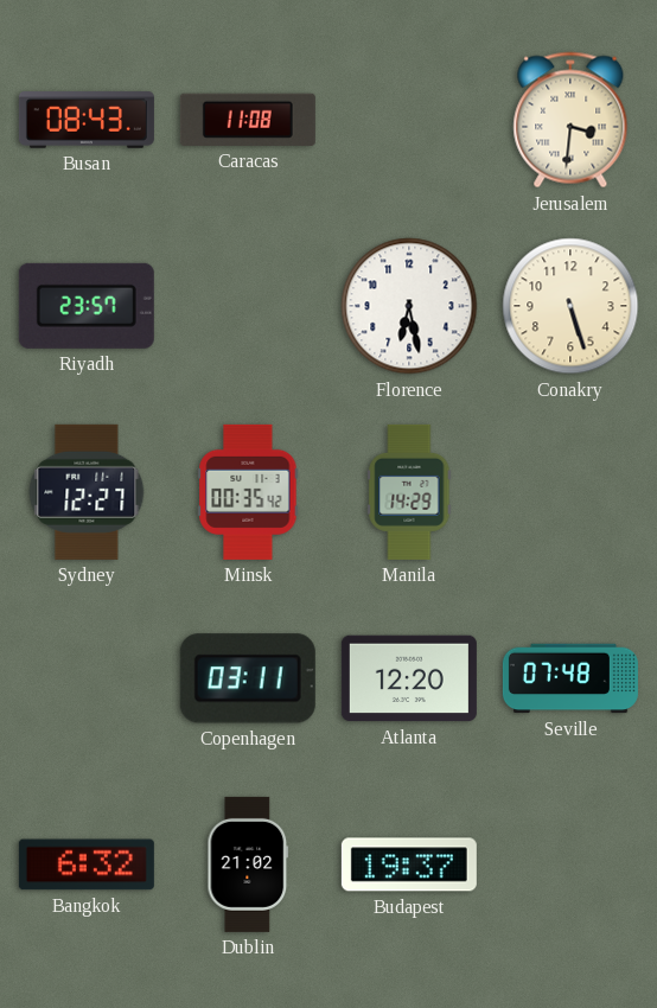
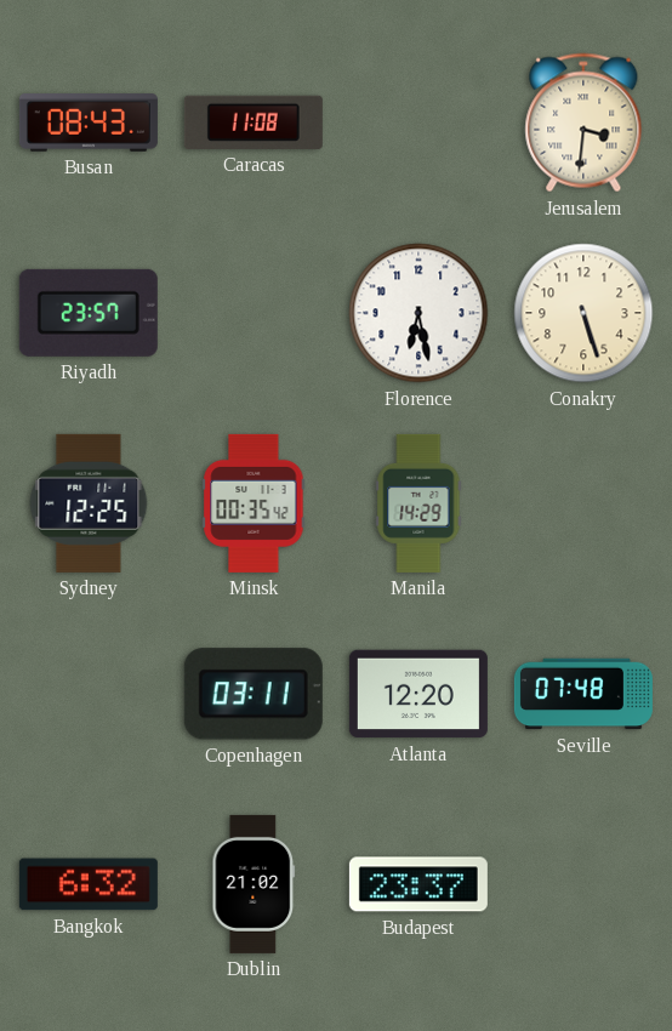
Sydney: 12:27 -> 12:25 (89, 503)
Budapest: 19:37 -> 23:37 (418, 884)
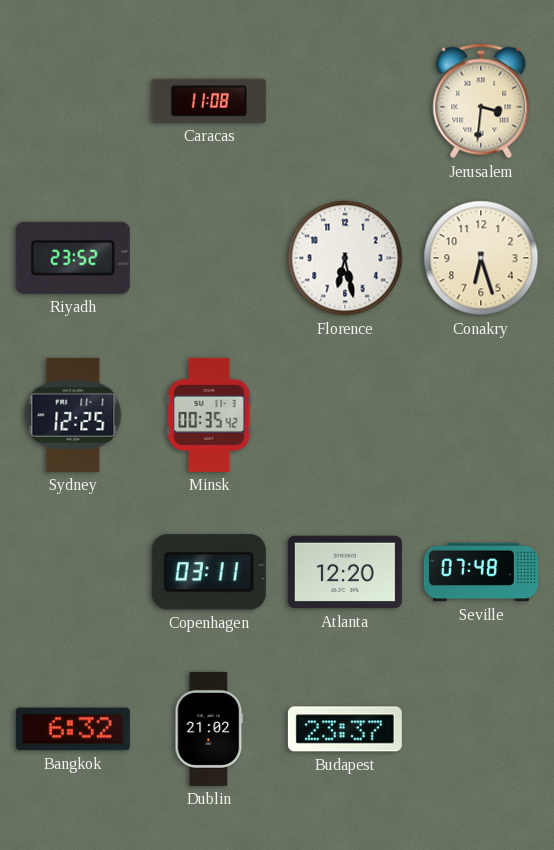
Busan: 08:43 -> none (89, 123)
Riyadh: 23:57 -> 23:52 (73, 258)
Conakry: 5:27 -> 6:27 (481, 258)
Manila: 14:29 -> none (418, 503)
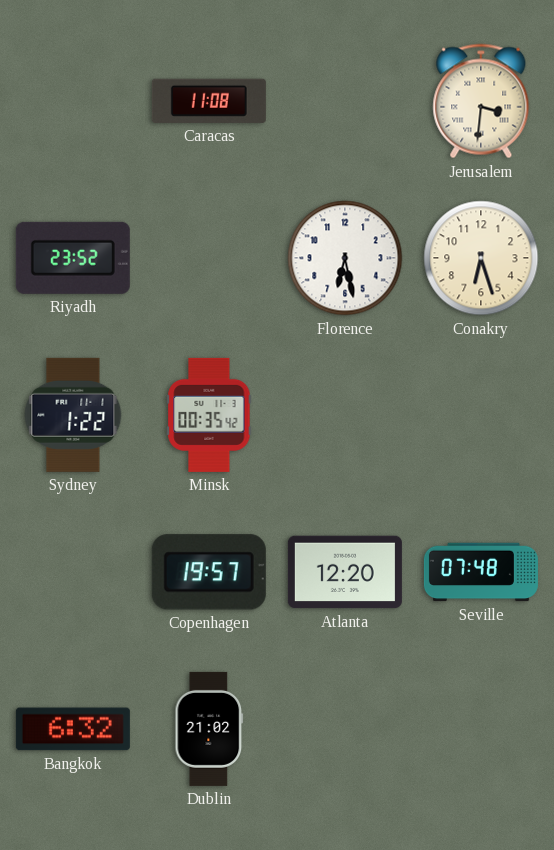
Sydney: 12:25 -> 1:22 (73, 415)
Copenhagen: 03:11 -> 19:57 (209, 572)
Budapest: 23:37 -> none (345, 729)
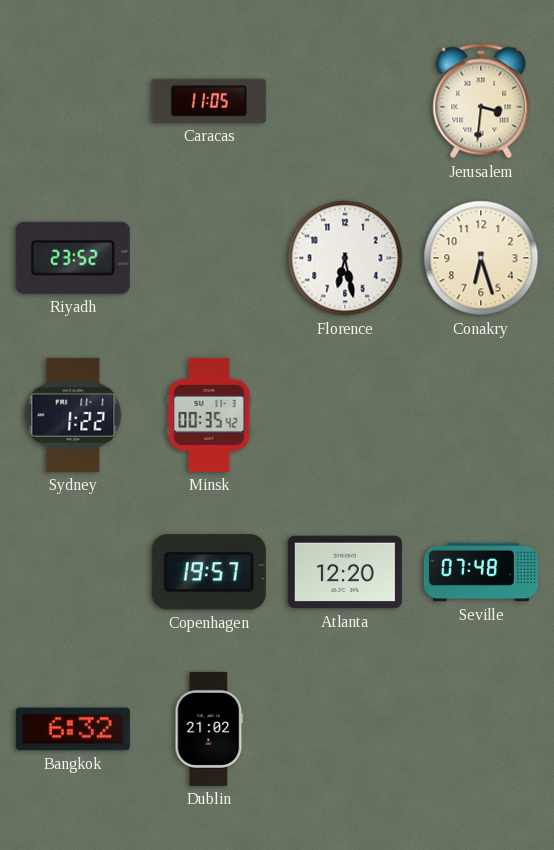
Caracas: 11:08 -> 11:05 (209, 101)
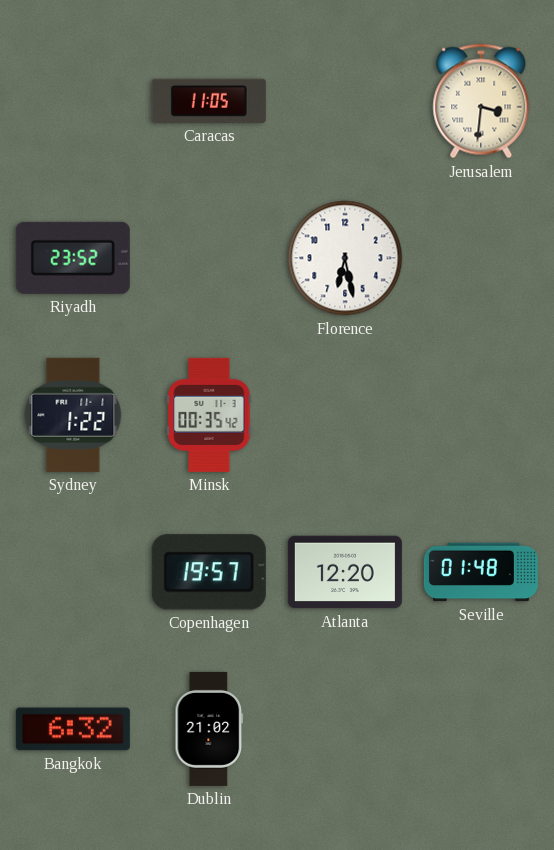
Conakry: 6:27 -> none (481, 258)
Seville: 07:48 -> 01:48 (481, 572)
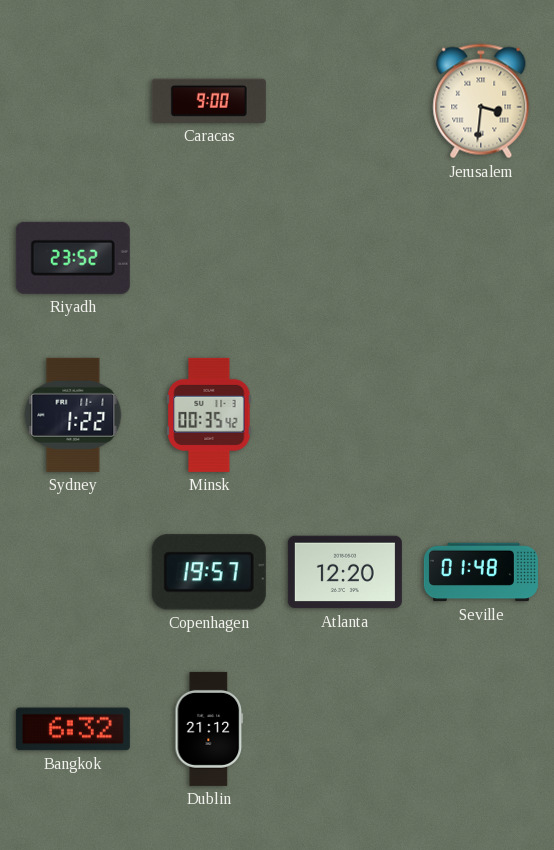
Caracas: 11:05 -> 9:00 (209, 101)
Florence: 6:28 -> none (345, 258)
Dublin: 21:02 -> 21:12 (209, 729)
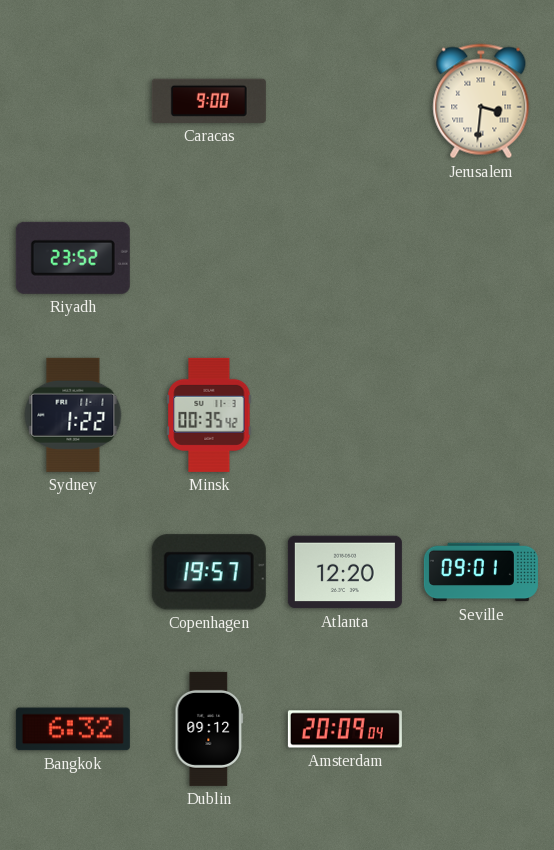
Seville: 01:48 -> 09:01 (481, 572)
Dublin: 21:12 -> 09:12 (209, 729)
Amsterdam: none -> 20:09 (345, 729)
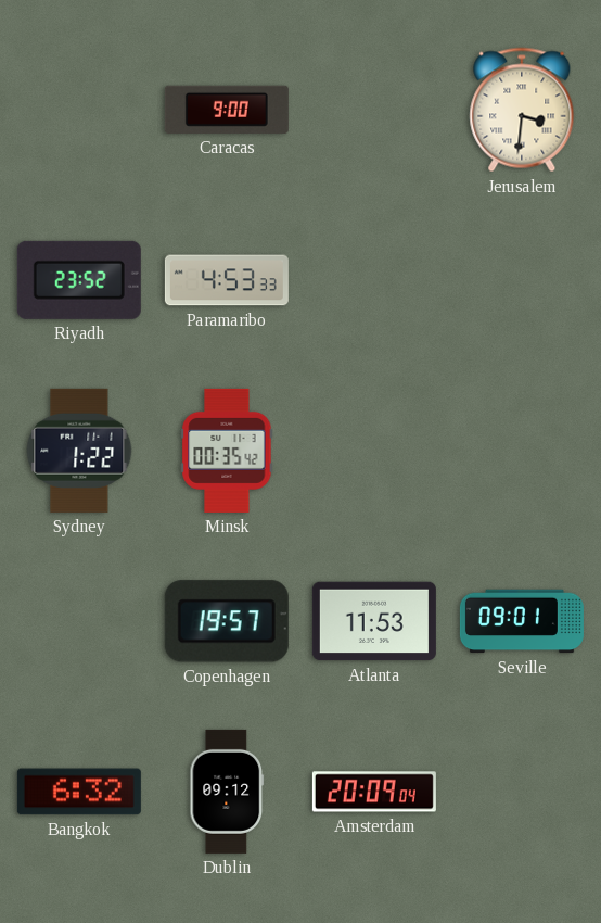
Paramaribo: none -> 4:53 (227, 280)
Atlanta: 12:20 -> 11:53 (374, 621)
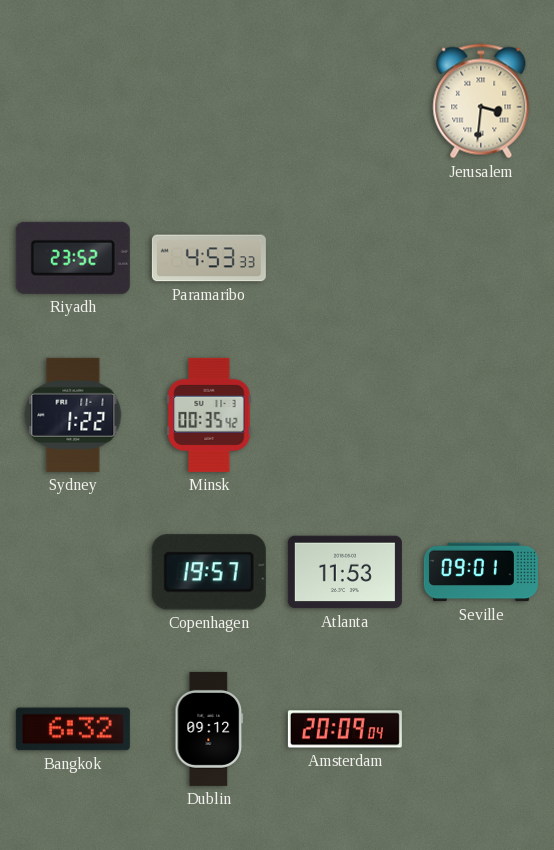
Caracas: 9:00 -> none (227, 110)
